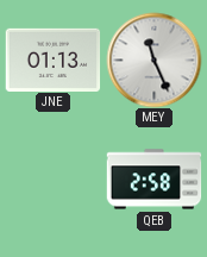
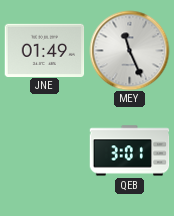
JNE: 01:13 -> 01:49 (44, 50)
QEB: 2:58 -> 3:01 (129, 151)
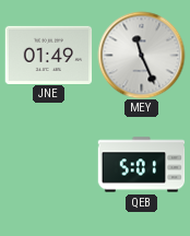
QEB: 3:01 -> 5:01 (141, 165)
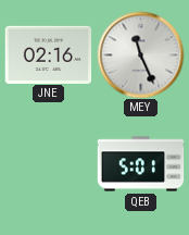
JNE: 01:49 -> 02:16 (48, 54)
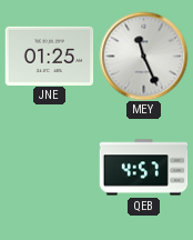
JNE: 02:16 -> 01:25 (49, 56)
QEB: 5:01 -> 4:57 (143, 168)
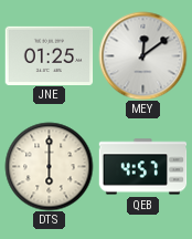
MEY: 11:26 -> 12:09 (142, 55)
DTS: none -> 6:00 (49, 166)
